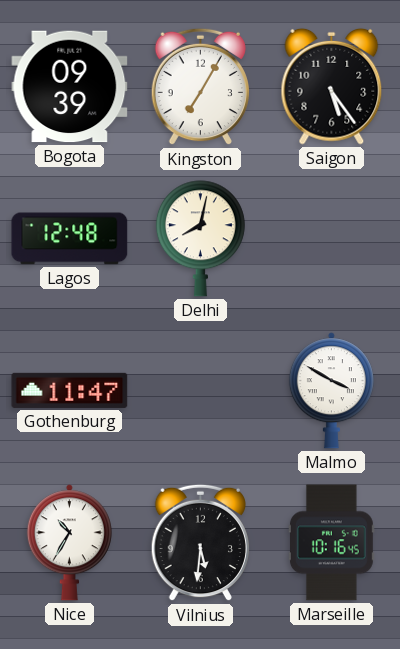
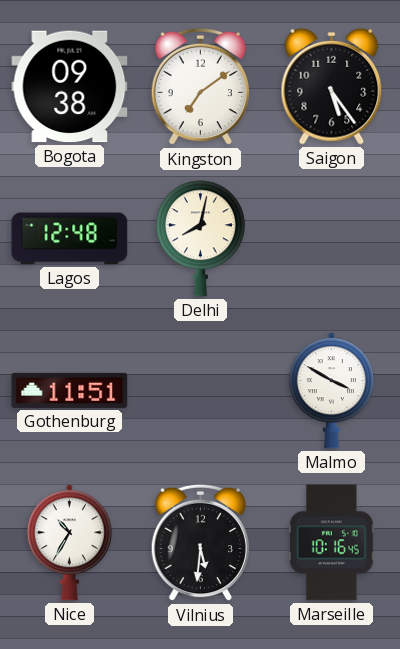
Bogota: 09:39 -> 09:38 (70, 87)
Kingston: 7:05 -> 7:09 (200, 87)
Gothenburg: 11:47 -> 11:51 (70, 390)
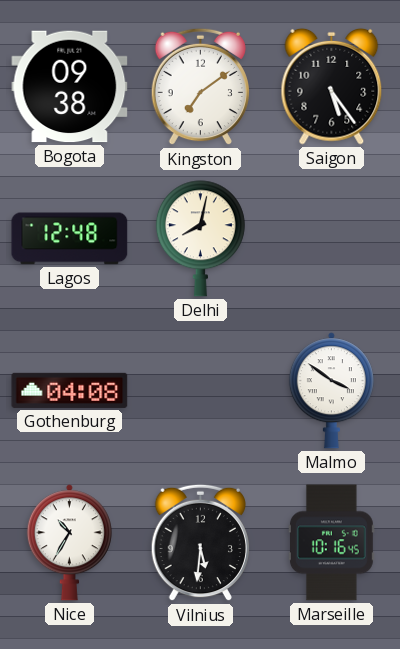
Gothenburg: 11:51 -> 04:08 (70, 390)
Malmo: 3:50 -> 3:51 (331, 391)
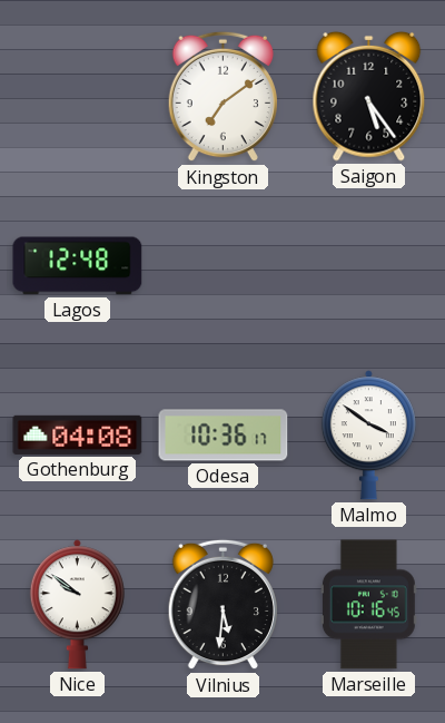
Bogota: 09:38 -> none (70, 87)
Delhi: 8:02 -> none (200, 239)
Odesa: none -> 10:36 (224, 436)
Nice: 10:35 -> 9:51 (77, 605)
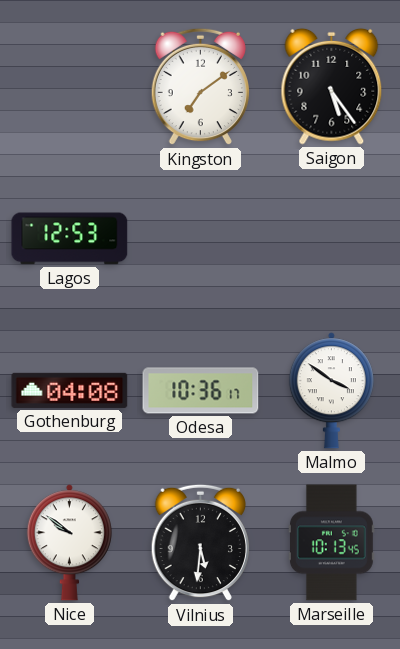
Lagos: 12:48 -> 12:53 (70, 239)
Marseille: 10:16 -> 10:13 (331, 543)
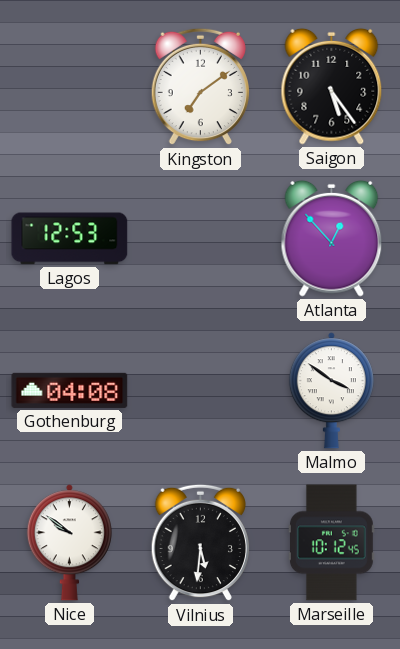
Atlanta: none -> 12:53 (332, 238)
Odesa: 10:36 -> none (201, 391)
Marseille: 10:13 -> 10:12 (331, 543)
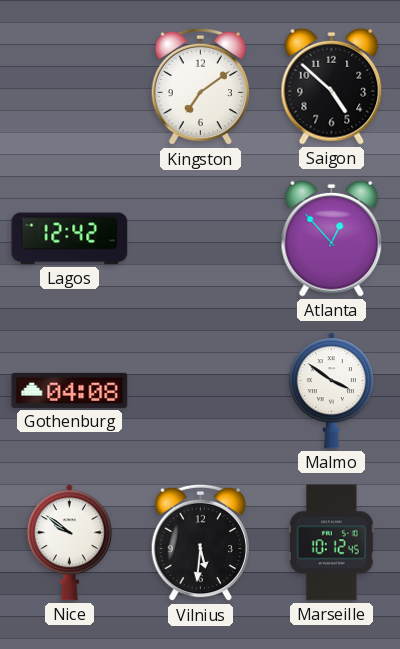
Saigon: 5:24 -> 4:52 (332, 86)
Lagos: 12:53 -> 12:42 (70, 239)
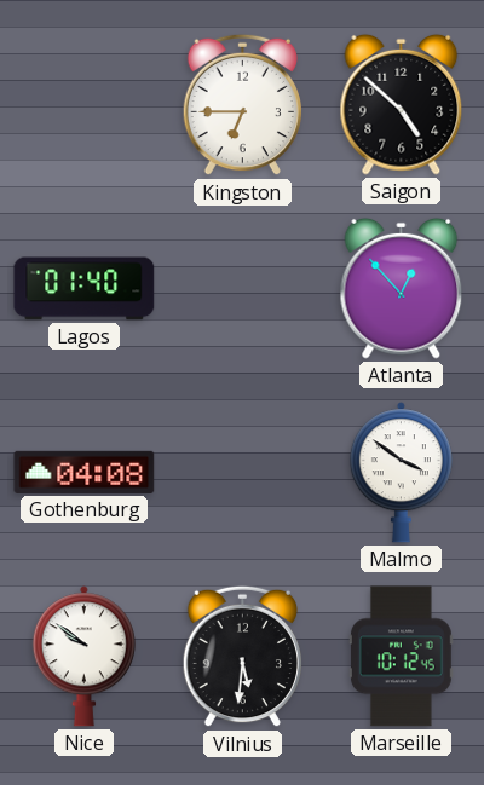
Kingston: 7:09 -> 6:45 (242, 105)
Lagos: 12:42 -> 01:40 (85, 289)
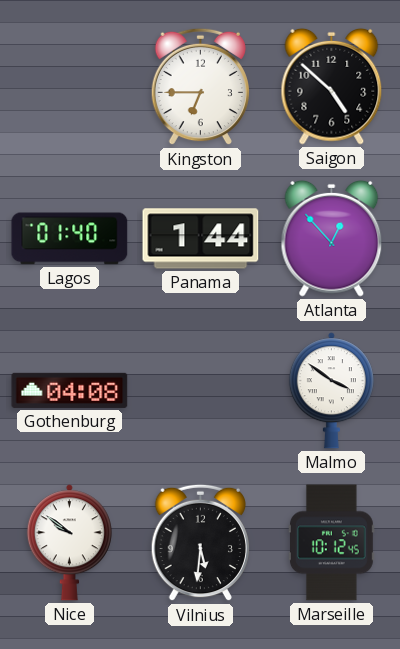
Panama: none -> 1:44 (201, 239)
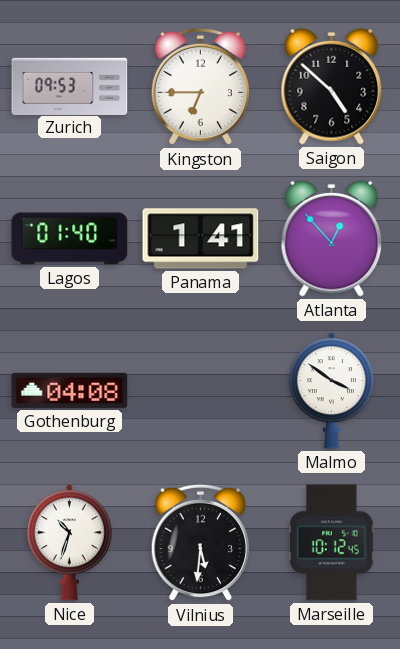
Zurich: none -> 09:53 (70, 86)
Panama: 1:44 -> 1:41 (201, 239)
Nice: 9:51 -> 10:33 (69, 543)
